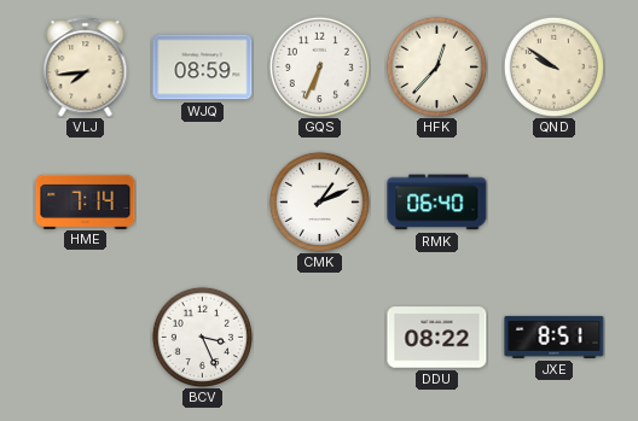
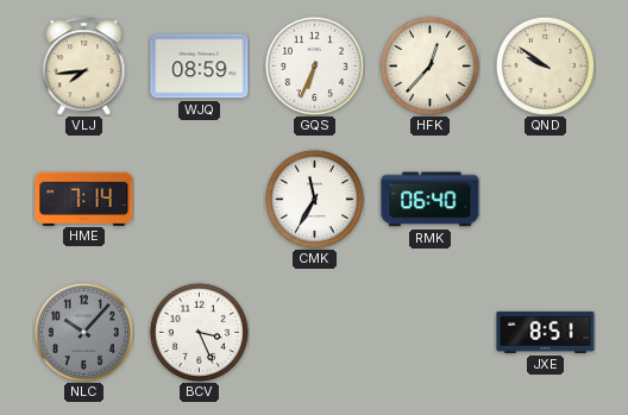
CMK: 1:11 -> 11:35 (314, 199)
NLC: none -> 10:07 (83, 332)
DDU: 08:22 -> none (437, 338)
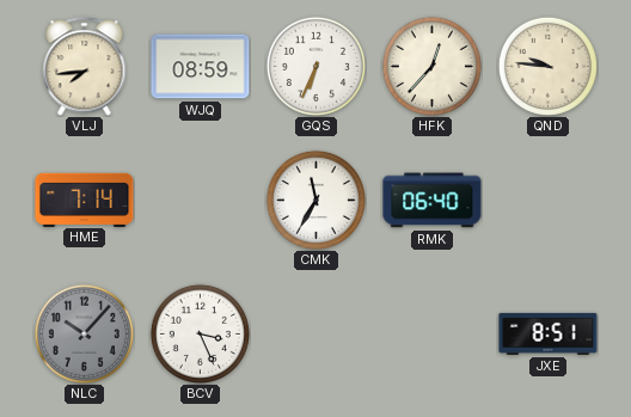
QND: 9:51 -> 9:46 (547, 66)
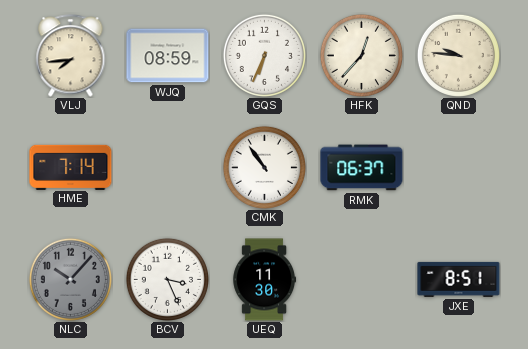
CMK: 11:35 -> 10:54 (264, 167)
RMK: 06:40 -> 06:37 (362, 168)
UEQ: none -> 11:30 (265, 280)
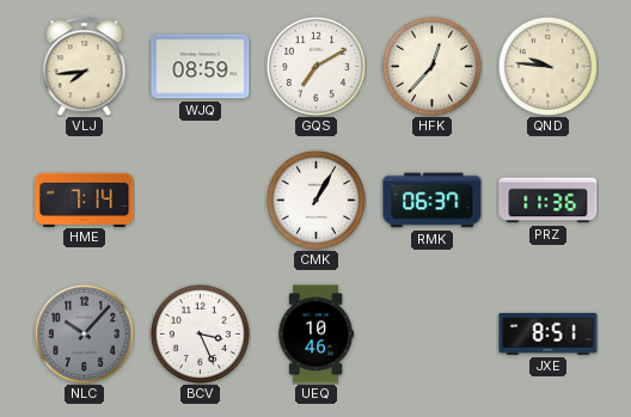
GQS: 6:34 -> 7:10 (315, 66)
CMK: 10:54 -> 1:05 (315, 200)
PRZ: none -> 11:36 (549, 201)
UEQ: 11:30 -> 10:46 (317, 335)
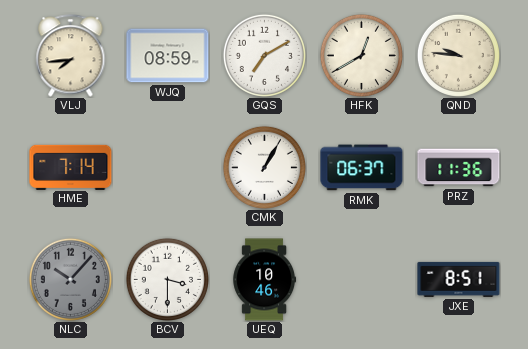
HFK: 12:37 -> 12:40 (361, 55)
BCV: 3:26 -> 3:30 (167, 279)
